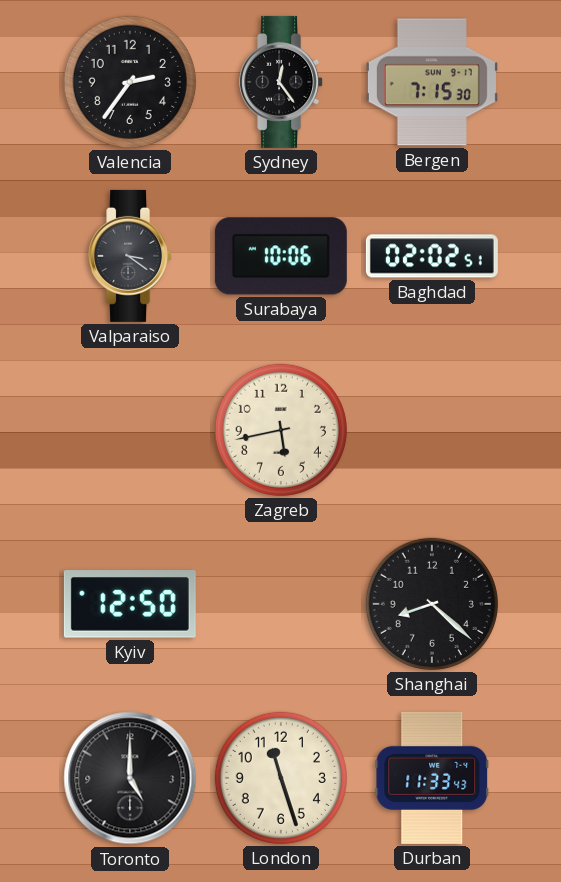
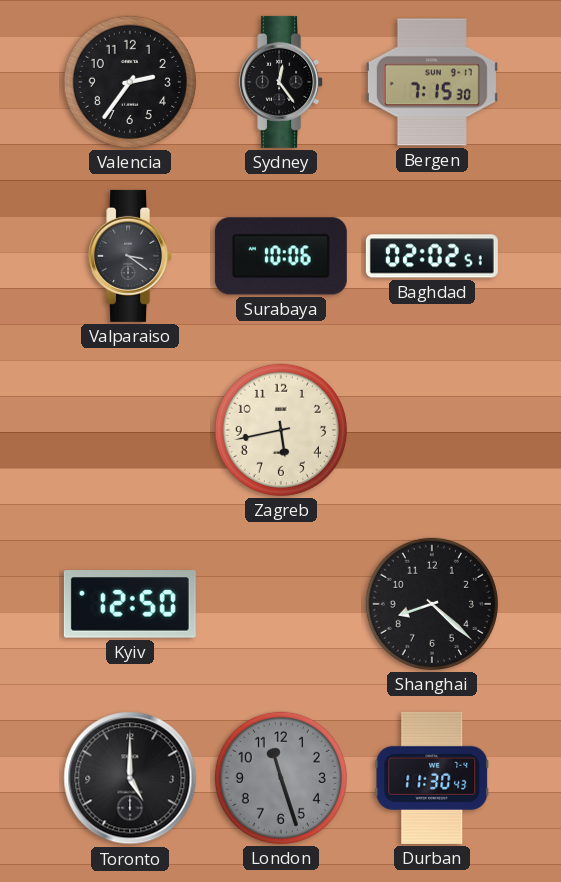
London dial: cream -> grey (281, 778)
Durban: 11:33 -> 11:30 (432, 778)
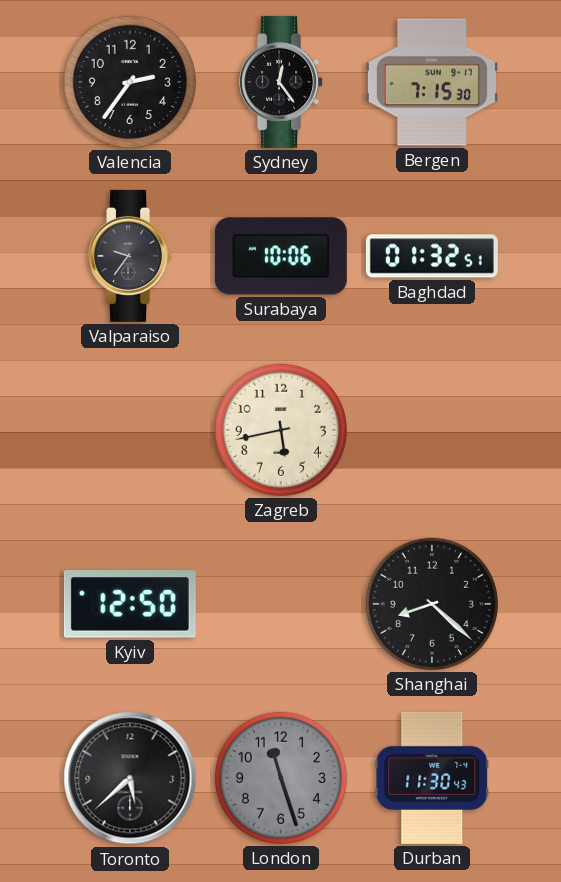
Valparaiso: 3:21 -> 9:36 (131, 256)
Baghdad: 02:02 -> 01:32 (432, 256)
Toronto: 5:00 -> 5:38 (130, 778)
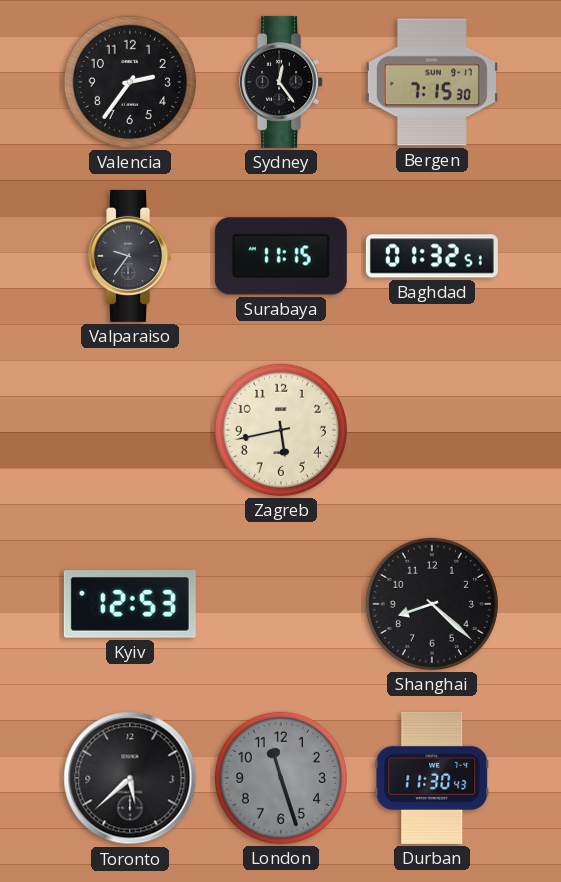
Surabaya: 10:06 -> 11:15 (281, 256)
Kyiv: 12:50 -> 12:53 (130, 604)
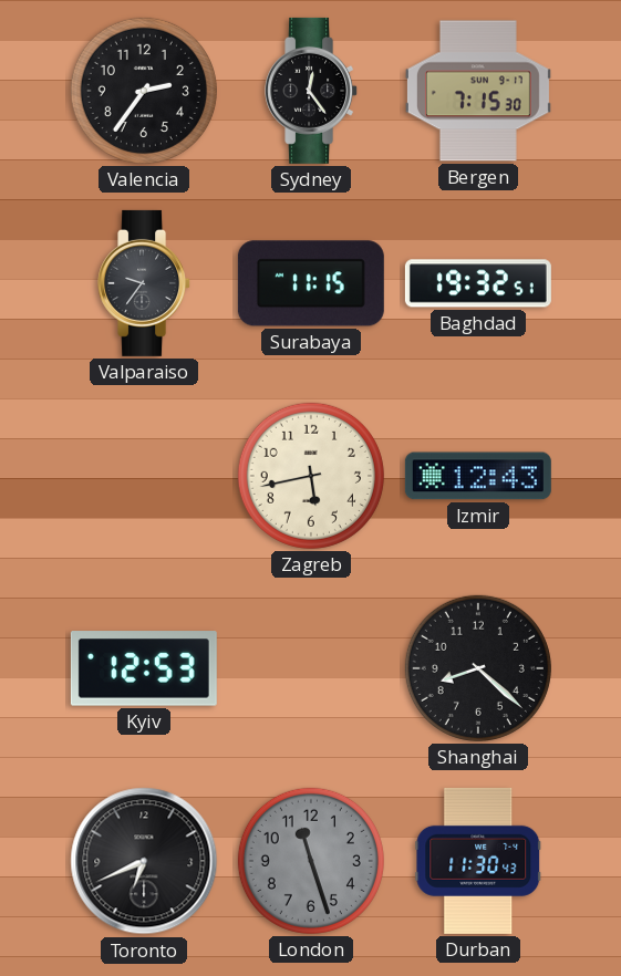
Baghdad: 01:32 -> 19:32 (478, 283)
Izmir: none -> 12:43 (478, 476)
Toronto: 5:38 -> 6:41 (144, 861)
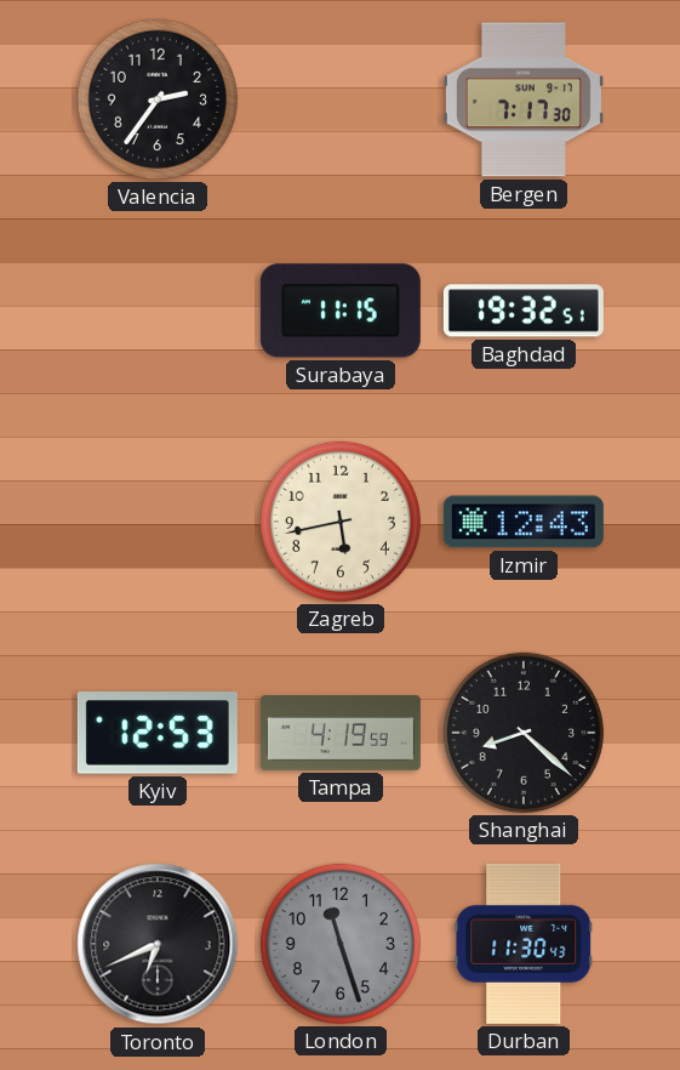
Sydney: 12:24 -> none (312, 91)
Bergen: 7:15 -> 7:17 (524, 99)
Valparaiso: 9:36 -> none (145, 283)
Tampa: none -> 4:19 (341, 733)
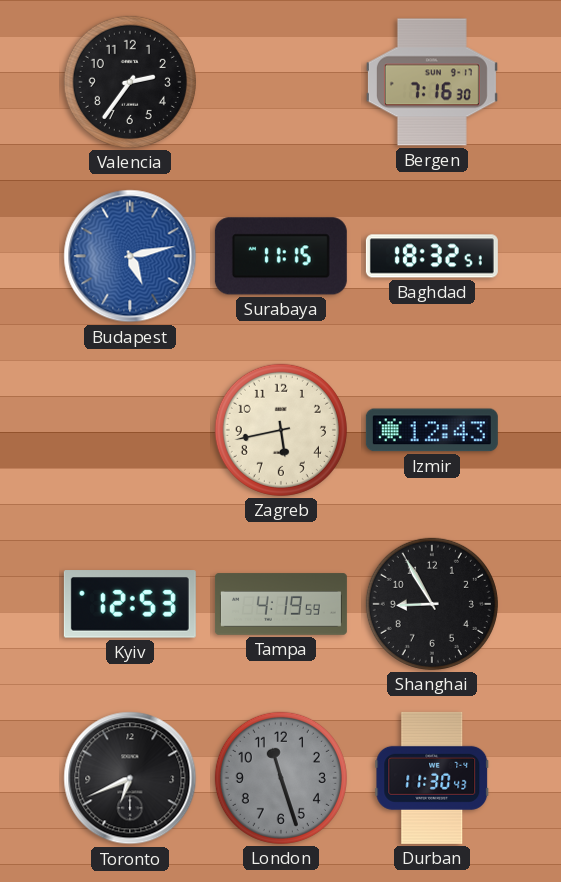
Bergen: 7:17 -> 7:16 (432, 82)
Budapest: none -> 5:13 (130, 256)
Baghdad: 19:32 -> 18:32 (432, 256)
Shanghai: 8:22 -> 8:55 (432, 604)
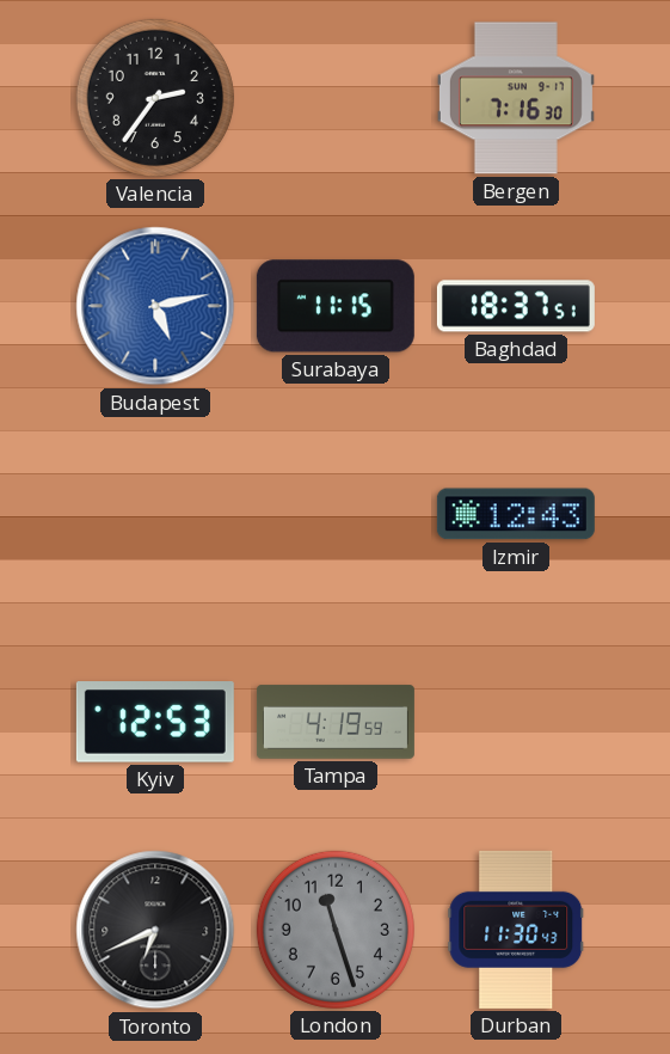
Baghdad: 18:32 -> 18:37 (516, 306)
Zagreb: 5:43 -> none (281, 430)
Shanghai: 8:55 -> none (432, 604)
